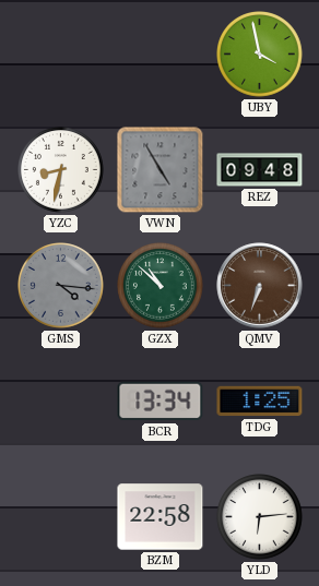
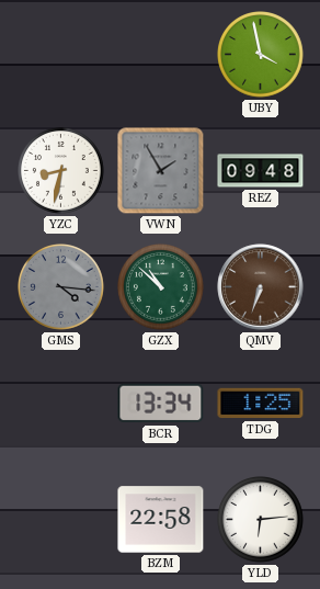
VWN: 4:55 -> 1:55 (161, 171)
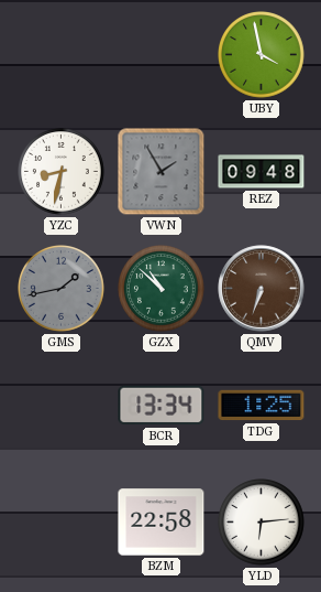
GMS: 4:16 -> 1:43 (62, 289)
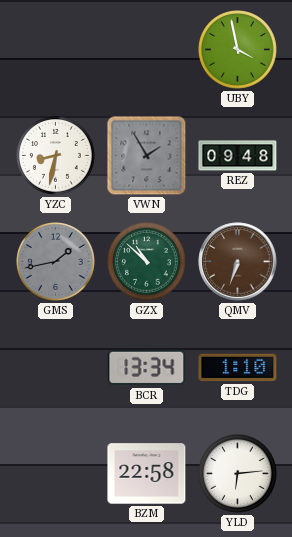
TDG: 1:25 -> 1:10 (238, 368)
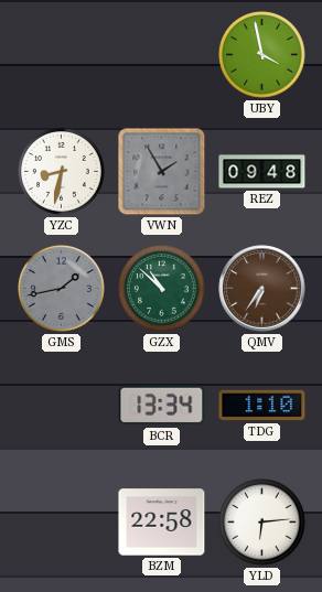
QMV: 6:33 -> 6:36 (262, 289)
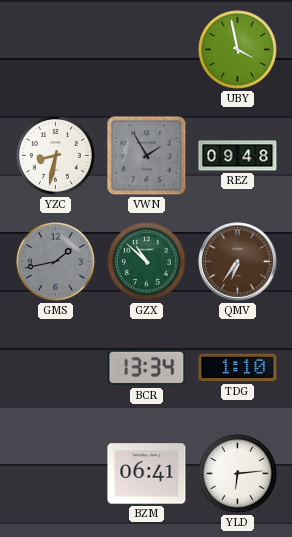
BZM: 22:58 -> 06:41 (147, 474)
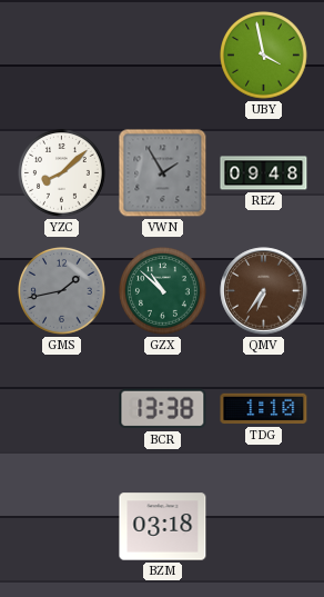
YZC: 8:32 -> 8:08 (62, 173)
BCR: 13:34 -> 13:38 (163, 409)
BZM: 06:41 -> 03:18 (163, 527)
YLD: 6:14 -> none (238, 474)
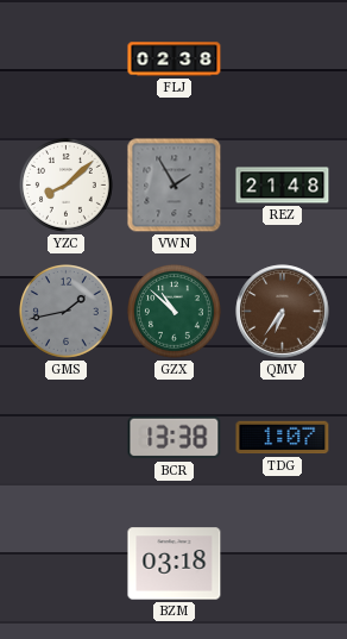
FLJ: none -> 02:38 (175, 59)
UBY: 3:58 -> none (264, 56)
REZ: 09:48 -> 21:48 (283, 186)
TDG: 1:10 -> 1:07 (283, 438)
